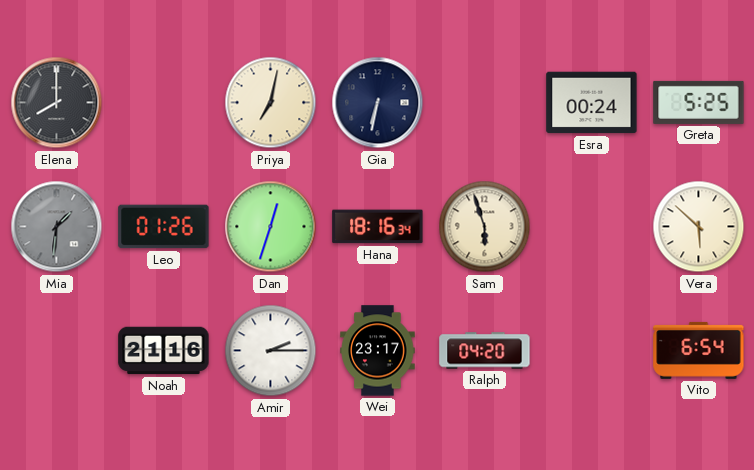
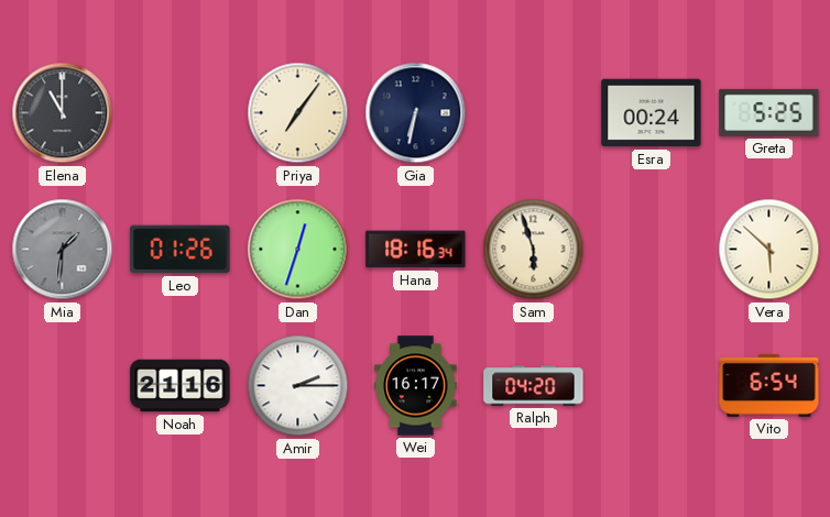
Elena: 8:00 -> 11:00 (63, 113)
Priya: 7:02 -> 7:06 (298, 113)
Wei: 23:17 -> 16:17 (416, 386)
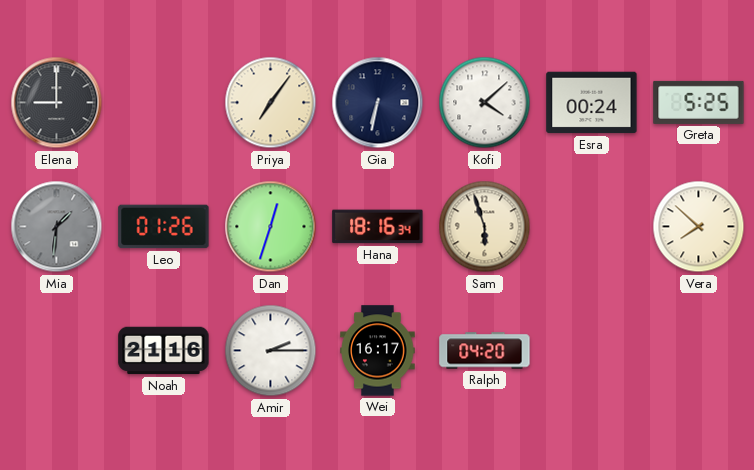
Elena: 11:00 -> 9:00 (57, 103)
Kofi: none -> 4:08 (485, 103)
Vera: 5:52 -> 7:52 (699, 227)
Vito: 6:54 -> none (769, 385)
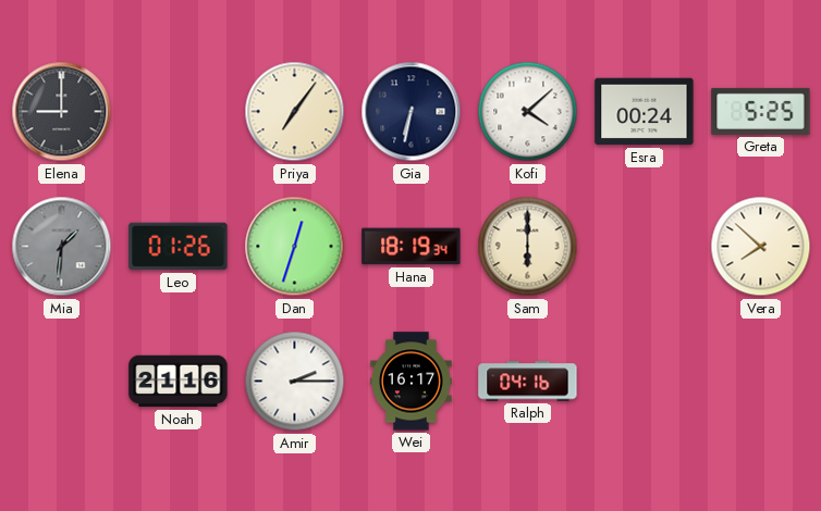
Hana: 18:16 -> 18:19 (412, 247)
Sam: 5:57 -> 6:00 (528, 247)
Ralph: 04:20 -> 04:16 (528, 382)
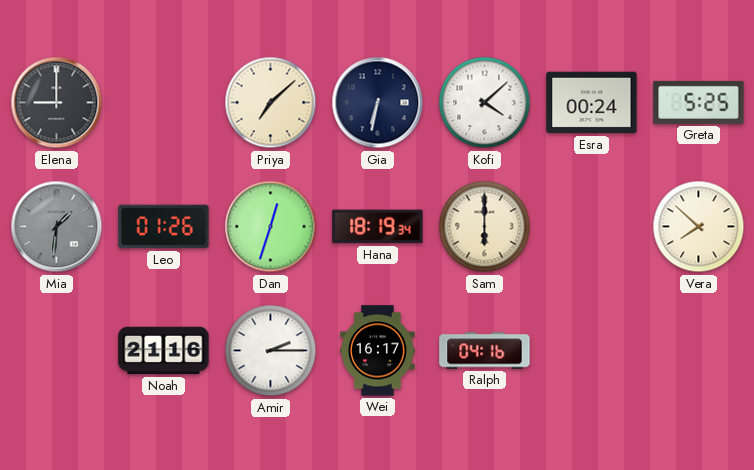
Priya: 7:06 -> 7:08 (271, 103)
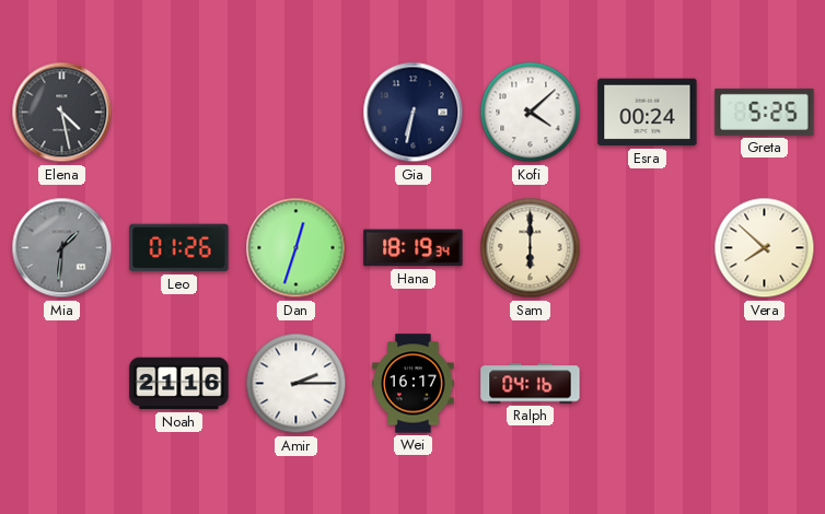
Elena: 9:00 -> 4:28 (62, 113)
Priya: 7:08 -> none (271, 103)
